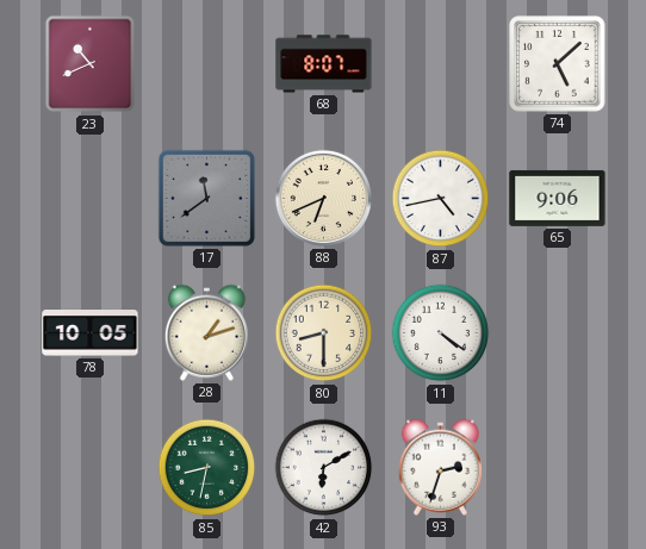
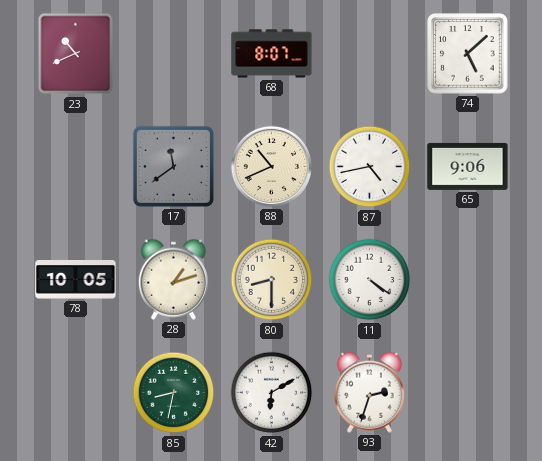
88: 6:41 -> 10:41 (271, 166)
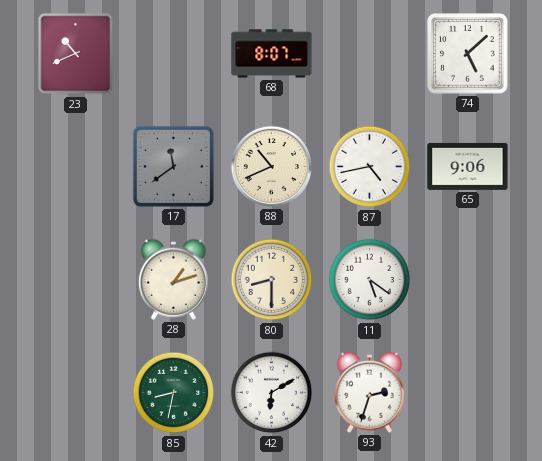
78: 10:05 -> none (76, 280)
11: 4:21 -> 5:21 (370, 280)
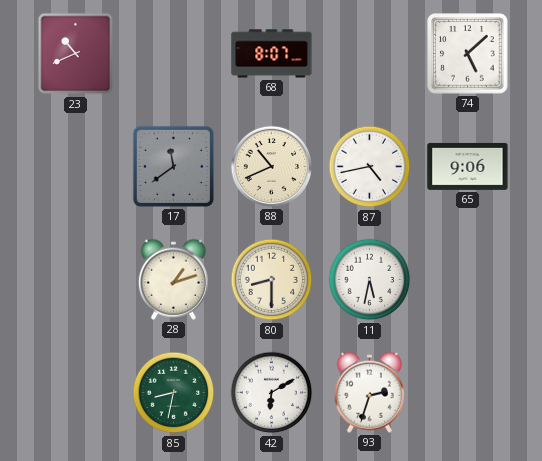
11: 5:21 -> 5:32 (370, 280)
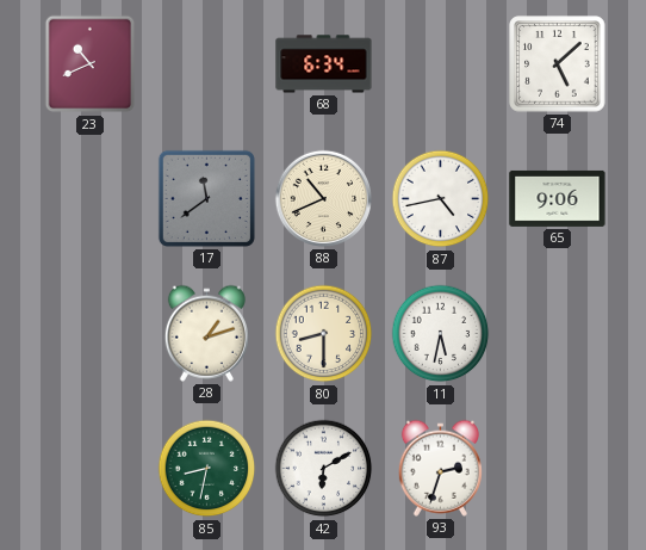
68: 8:07 -> 6:34 (324, 64)
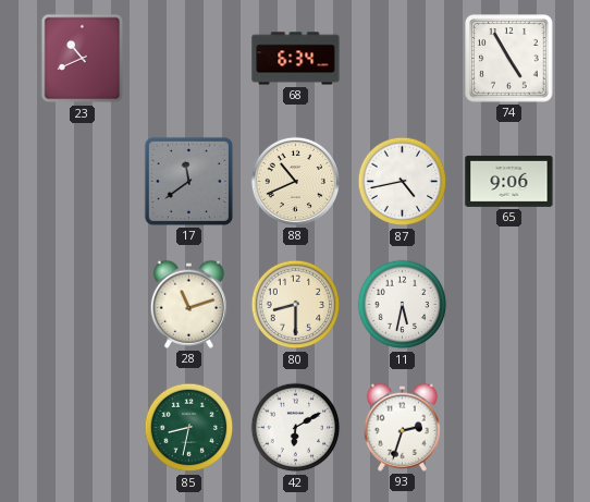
74: 5:08 -> 4:55 (509, 59)
28: 1:12 -> 11:12 (188, 304)
